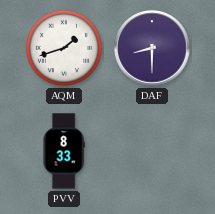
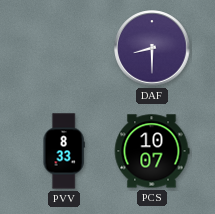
AQM: 1:42 -> none (64, 48)
PCS: none -> 10:07 (152, 151)
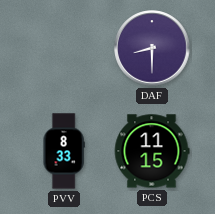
PCS: 10:07 -> 11:15 (152, 151)
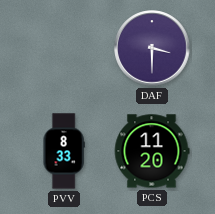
DAF: 8:30 -> 3:30 (152, 48)
PCS: 11:15 -> 11:20 (152, 151)
